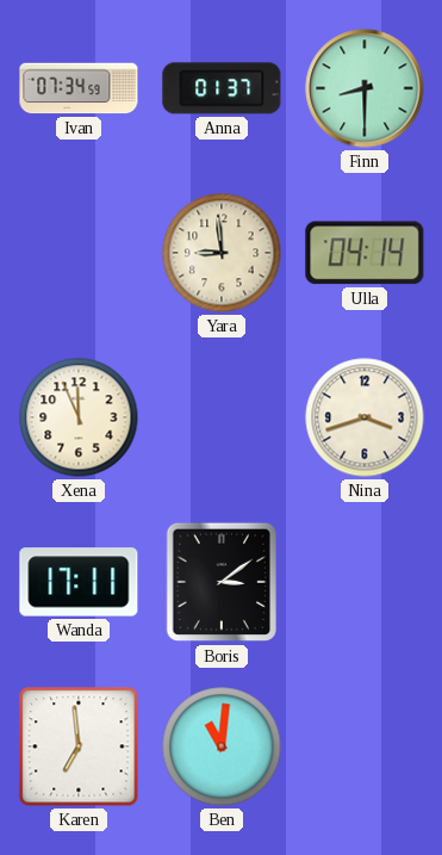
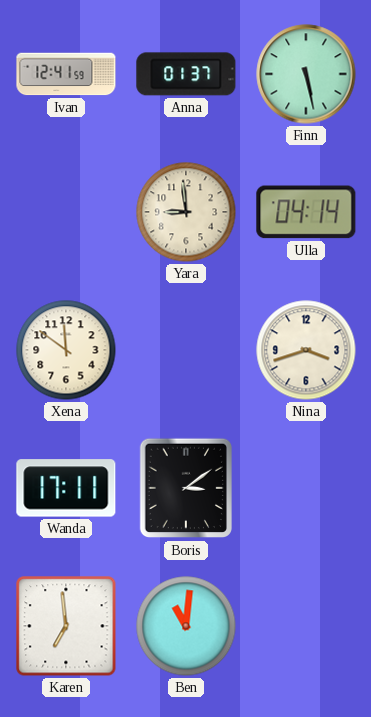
Ivan: 07:34 -> 12:41 (66, 74)
Finn: 8:30 -> 5:28 (306, 74)
Xena: 11:56 -> 11:51 (66, 350)
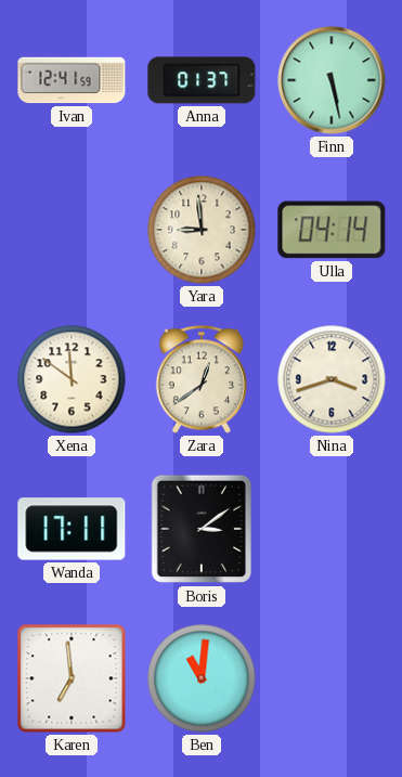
Zara: none -> 12:39 (202, 379)
